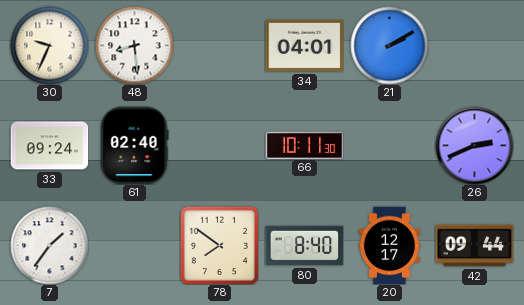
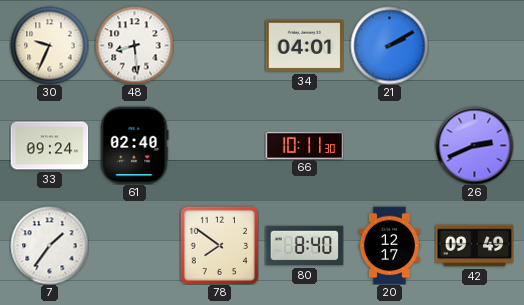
42: 09:44 -> 09:49 (474, 246)
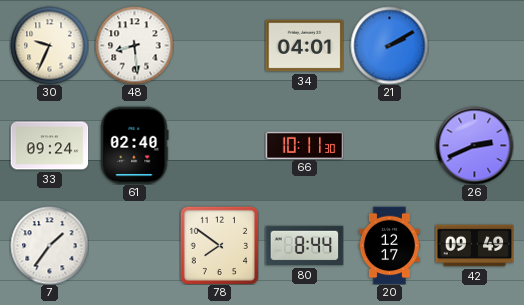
80: 8:40 -> 8:44 (304, 246)
